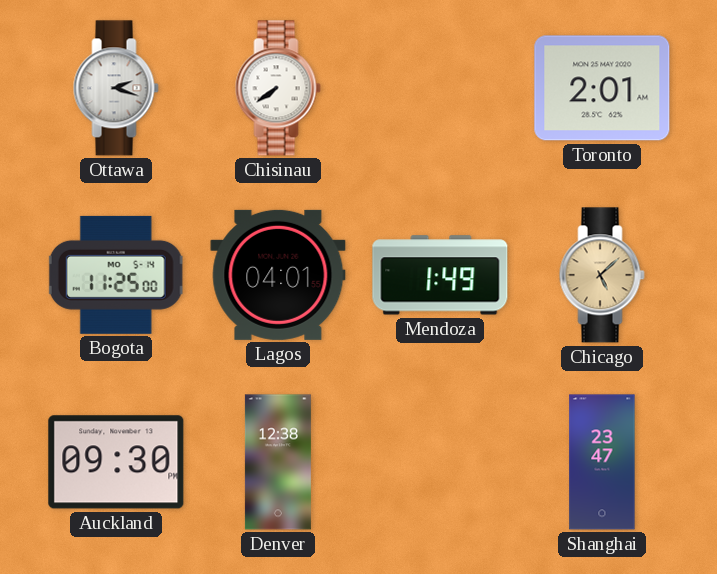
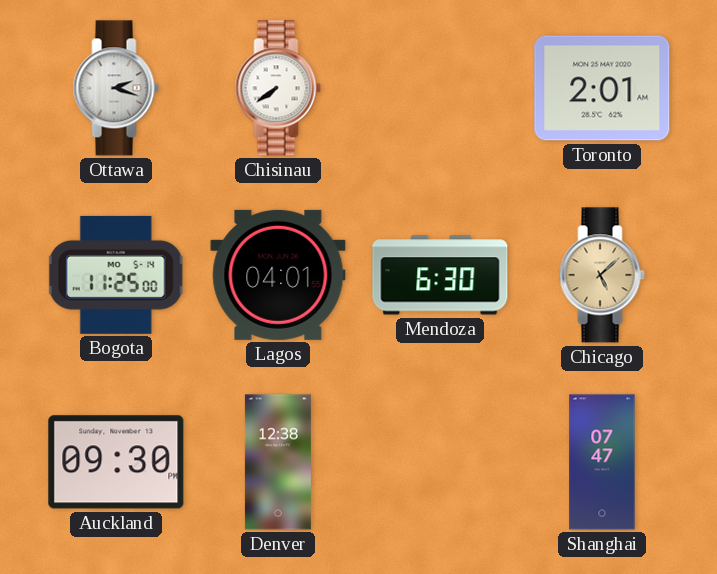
Mendoza: 1:49 -> 6:30 (440, 275)
Shanghai: 23:47 -> 07:47 (602, 462)
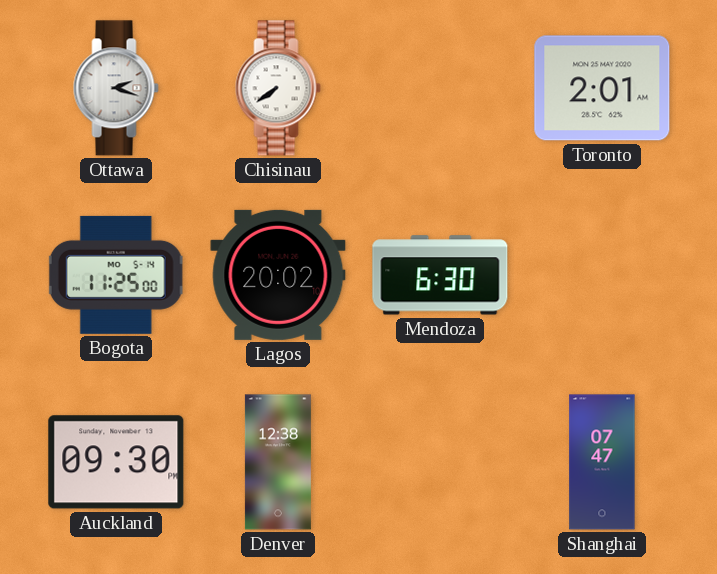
Lagos: 04:01 -> 20:02 (278, 275)
Chicago: 5:08 -> none (602, 275)
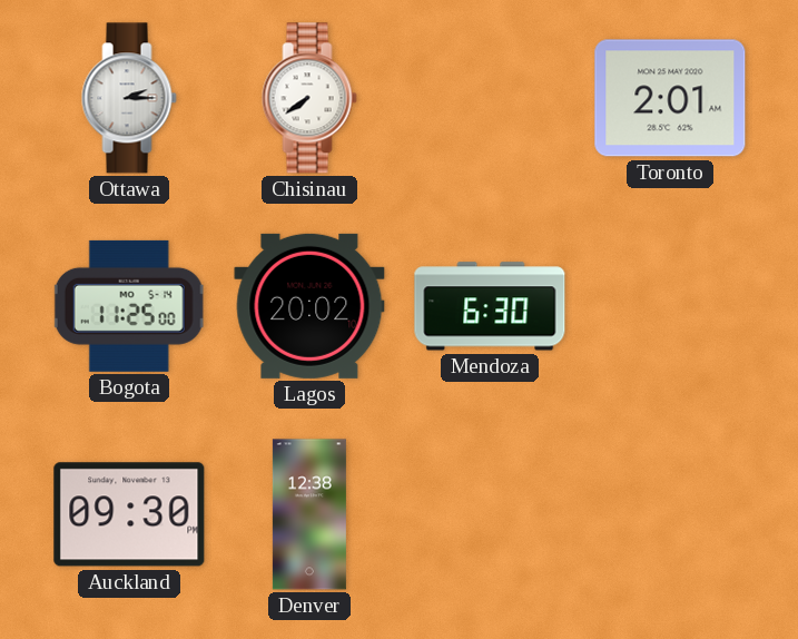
Ottawa: 2:18 -> 2:15 (129, 98)
Shanghai: 07:47 -> none (602, 462)
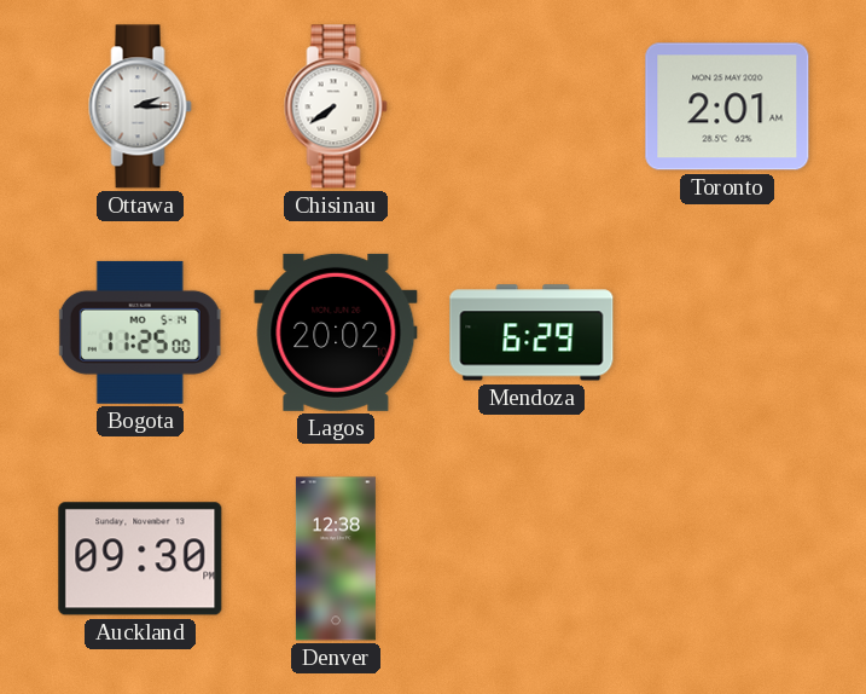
Mendoza: 6:30 -> 6:29 (531, 332)
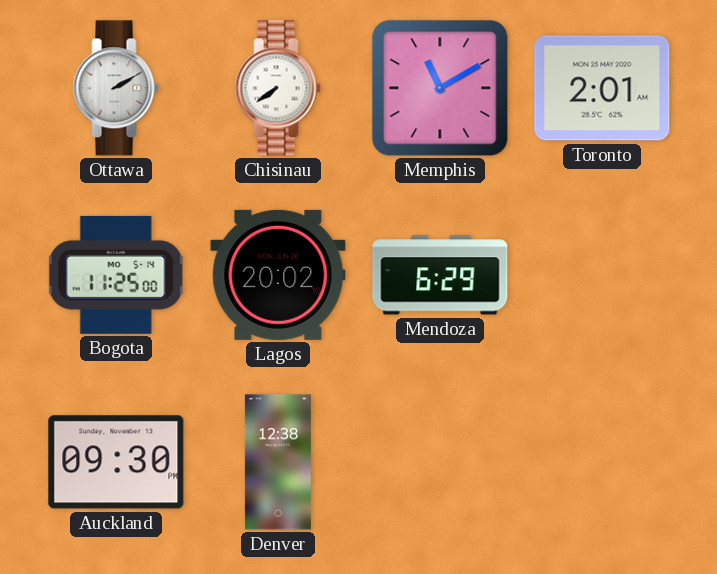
Ottawa: 2:15 -> 2:10 (116, 88)
Memphis: none -> 11:10 (440, 88)
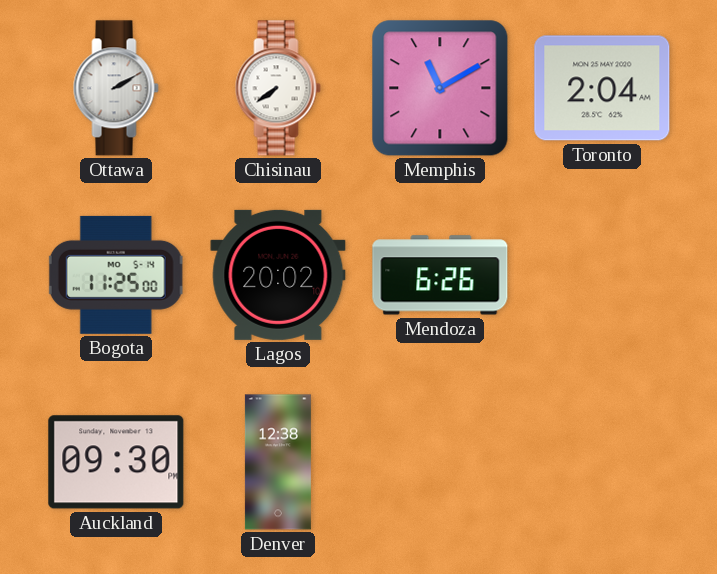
Toronto: 2:01 -> 2:04 (602, 88)
Mendoza: 6:29 -> 6:26 (440, 275)
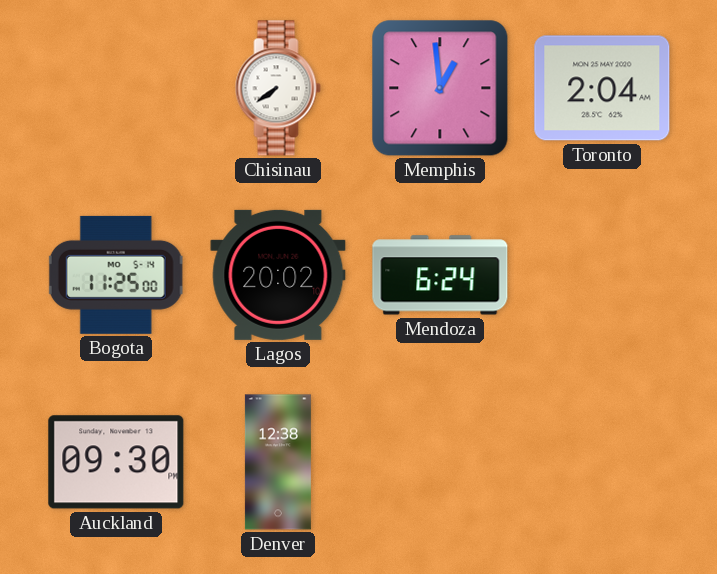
Ottawa: 2:10 -> none (116, 88)
Memphis: 11:10 -> 12:59 (440, 88)
Mendoza: 6:26 -> 6:24 (440, 275)
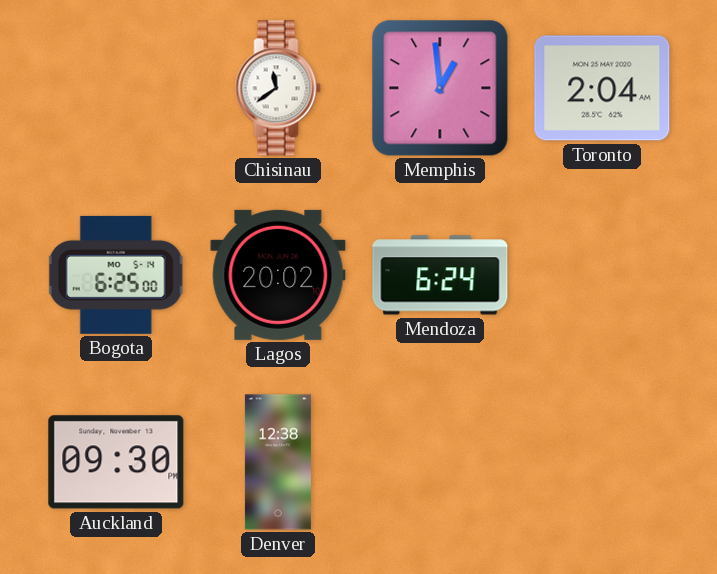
Chisinau: 7:39 -> 11:39 (278, 88)
Bogota: 11:25 -> 6:25 (116, 275)
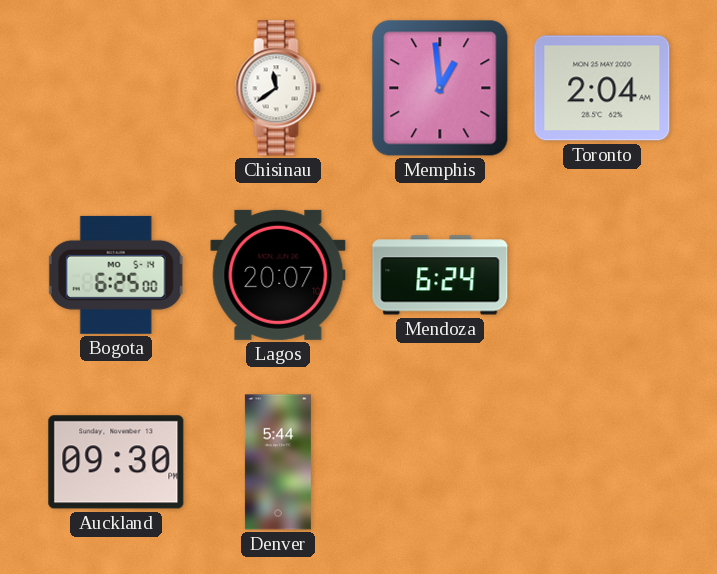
Lagos: 20:02 -> 20:07 (278, 275)
Denver: 12:38 -> 5:44 (278, 462)
